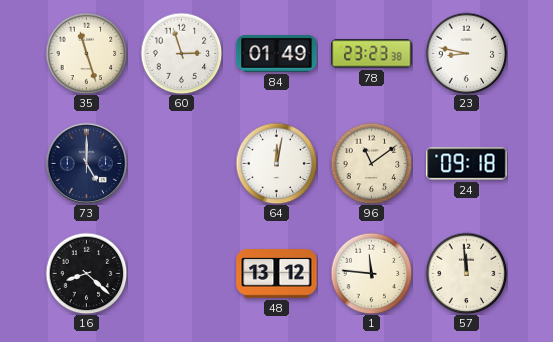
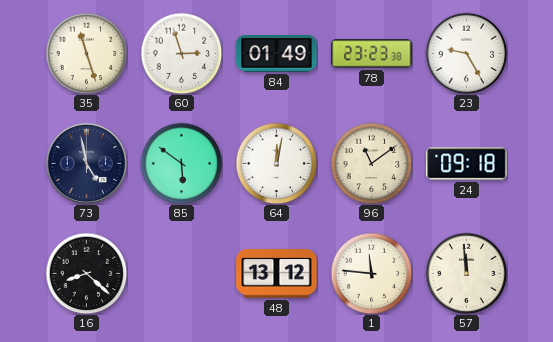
23: 8:47 -> 9:25 (466, 53)
73: 5:00 -> 4:58 (86, 163)
85: none -> 5:51 (181, 163)
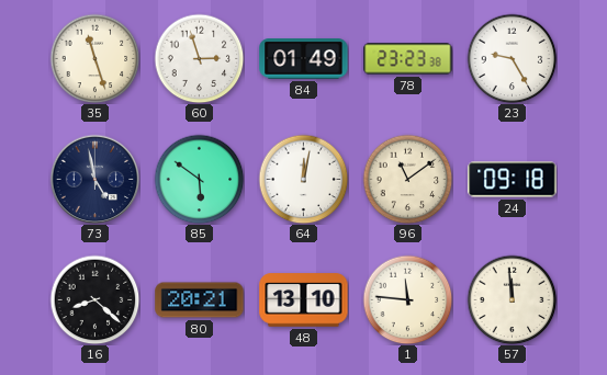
80: none -> 20:21 (200, 300)
48: 13:12 -> 13:10 (304, 300)
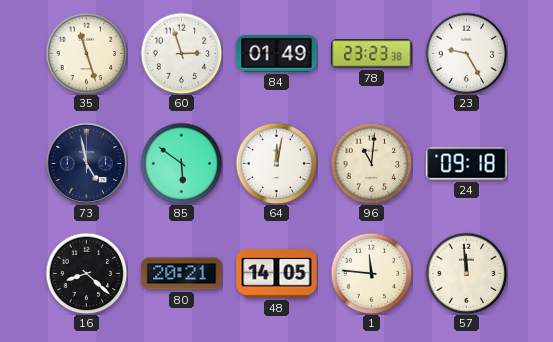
96: 11:09 -> 11:01 (371, 163)
48: 13:10 -> 14:05 (277, 274)
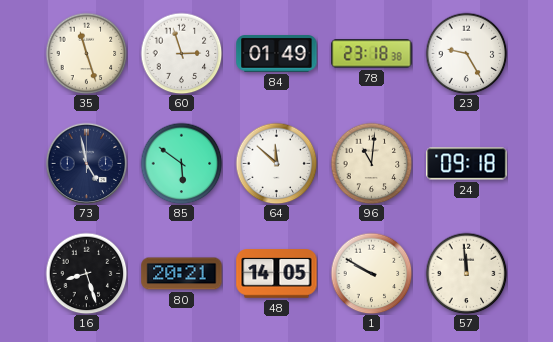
78: 23:23 -> 23:18 (372, 54)
64: 12:02 -> 11:52 (276, 163)
16: 8:22 -> 8:27 (86, 273)
1: 11:46 -> 9:50 (371, 273)
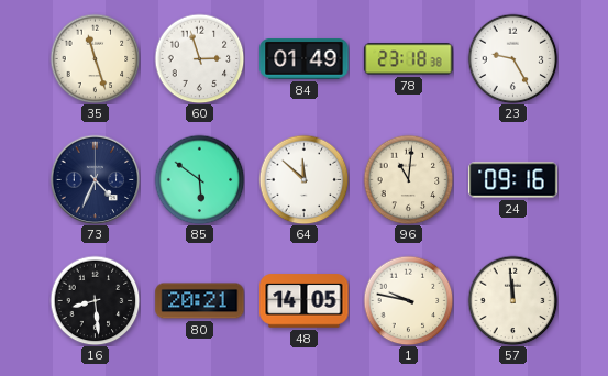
73: 4:58 -> 4:34 (95, 179)
24: 09:18 -> 09:16 (513, 180)
16: 8:27 -> 8:29 (95, 300)
1: 9:50 -> 9:47 (408, 300)
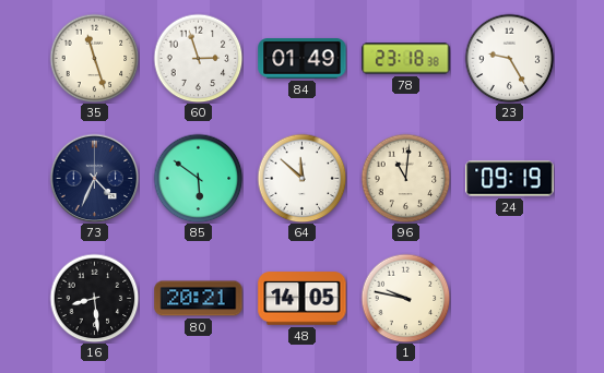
24: 09:16 -> 09:19 (510, 179)
57: 11:59 -> none (512, 300)
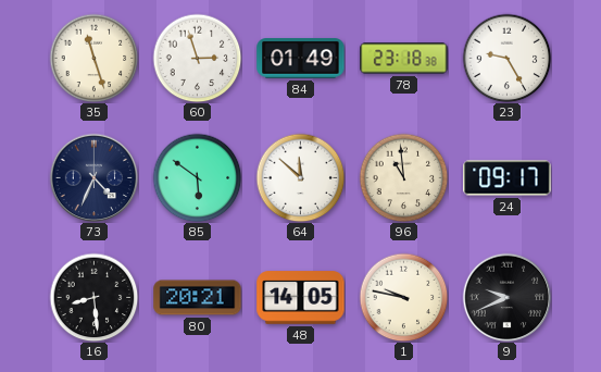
96: 11:01 -> 10:59 (403, 177)
24: 09:19 -> 09:17 (508, 178)
9: none -> 9:41 (506, 297)
